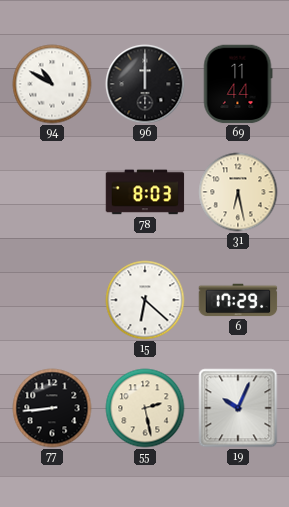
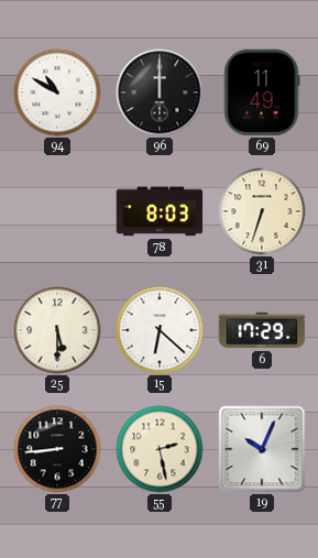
69: 11:44 -> 11:49 (262, 92)
31: 6:28 -> 6:33 (262, 211)
25: none -> 5:30 (57, 330)
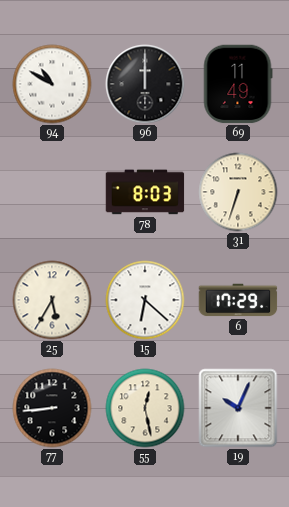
25: 5:30 -> 5:35 (52, 300)
55: 2:28 -> 12:28 (145, 408)
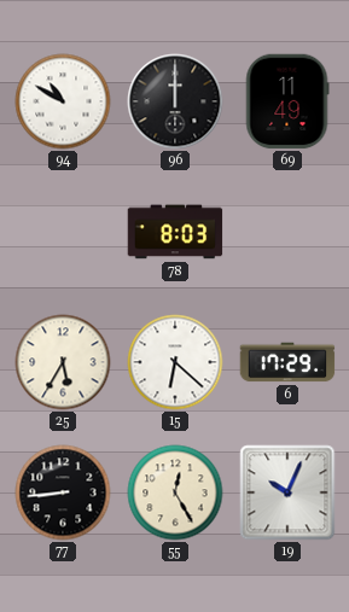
31: 6:33 -> none (238, 192)
55: 12:28 -> 12:25 (175, 492)
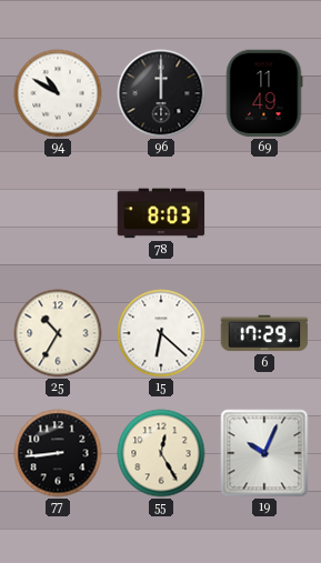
25: 5:35 -> 10:35 (58, 333)
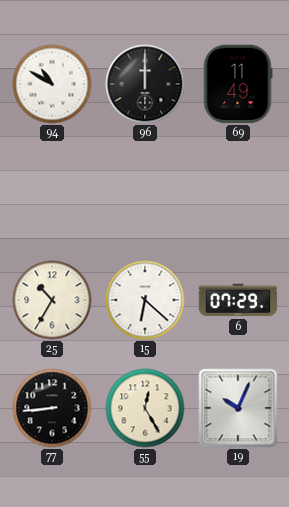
78: 8:03 -> none (161, 213)
6: 17:29 -> 07:29 (238, 300)
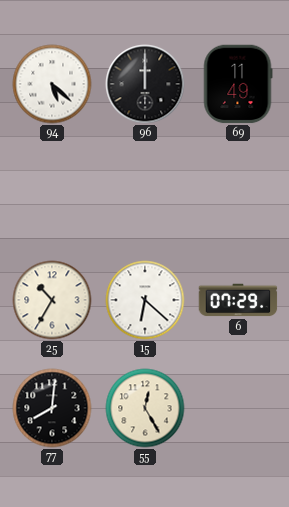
94: 10:50 -> 5:22 (52, 84)
77: 8:44 -> 8:01 (52, 408)
19: 10:04 -> none (238, 408)
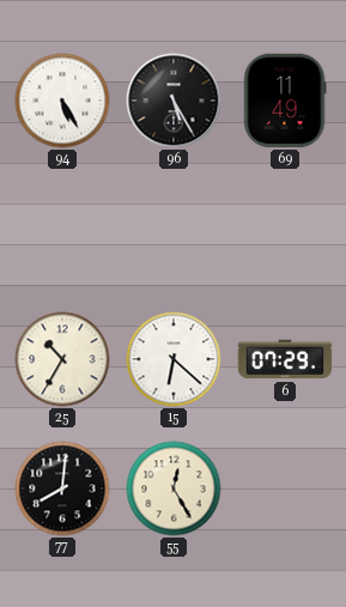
94: 5:22 -> 5:25 (62, 101)
96: 12:00 -> 5:25 (174, 101)
